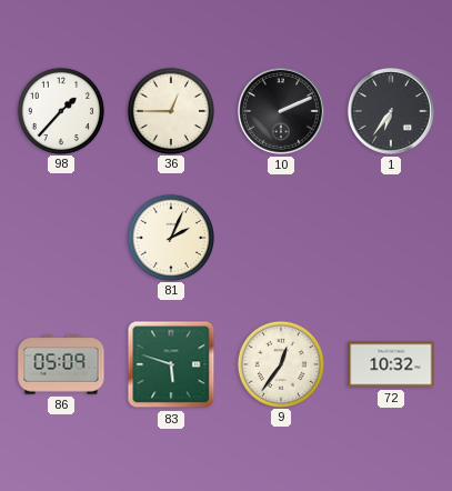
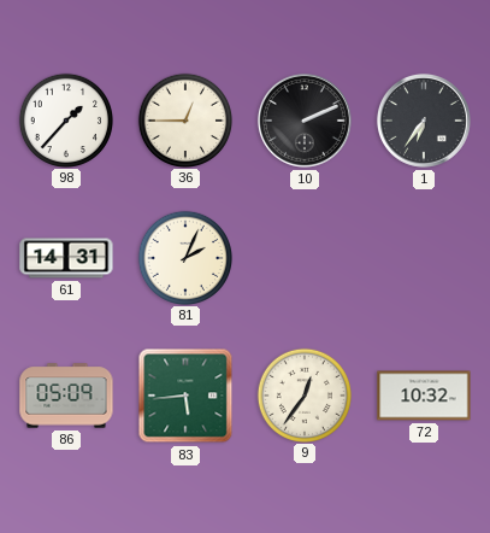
61: none -> 14:31 (66, 258)
83: 5:48 -> 5:44 (185, 396)
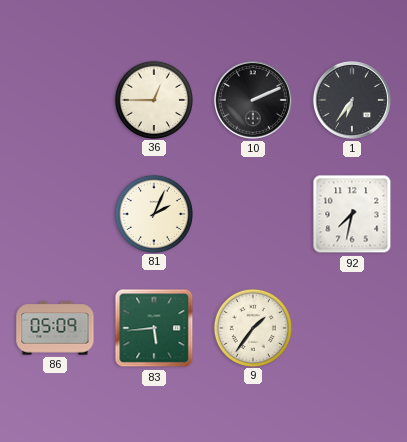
98: 1:37 -> none (65, 119)
61: 14:31 -> none (66, 258)
92: none -> 7:32 (352, 214)
9: 12:36 -> 1:36 (252, 327)
72: 10:32 -> none (424, 396)
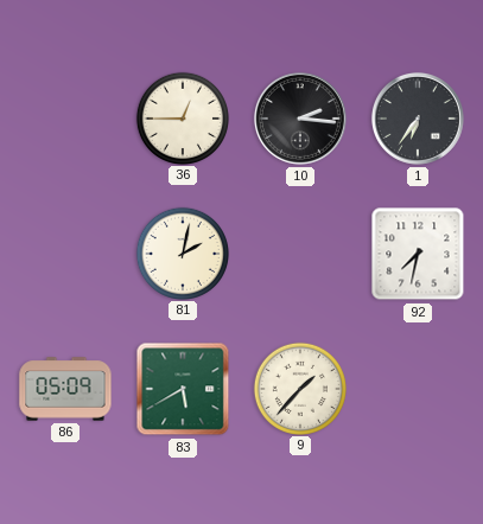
10: 2:11 -> 2:16 (300, 119)
81: 2:04 -> 2:02 (182, 253)
83: 5:44 -> 5:40 (183, 389)
9: 1:36 -> 1:37 (299, 388)
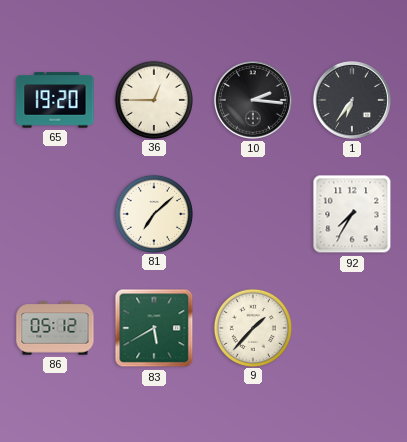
65: none -> 19:20 (55, 100)
81: 2:02 -> 7:08 (153, 213)
92: 7:32 -> 7:35 (352, 214)
86: 05:09 -> 05:12 (55, 328)
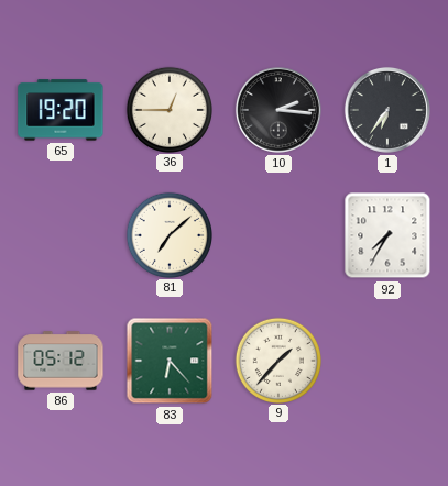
83: 5:40 -> 6:23 (170, 361)
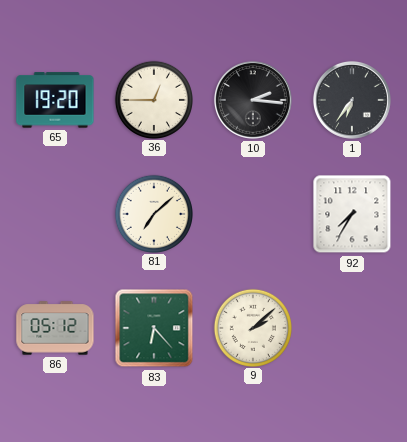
9: 1:37 -> 2:08 (252, 327)
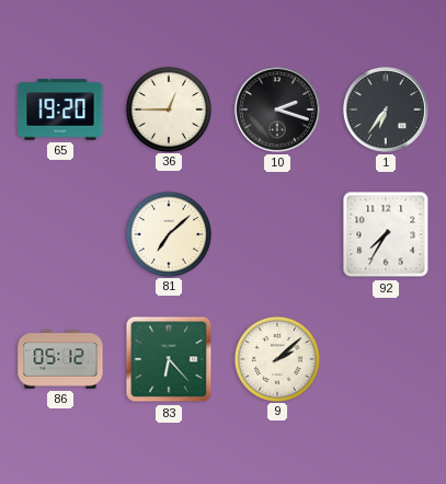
10: 2:16 -> 2:18 (277, 110)
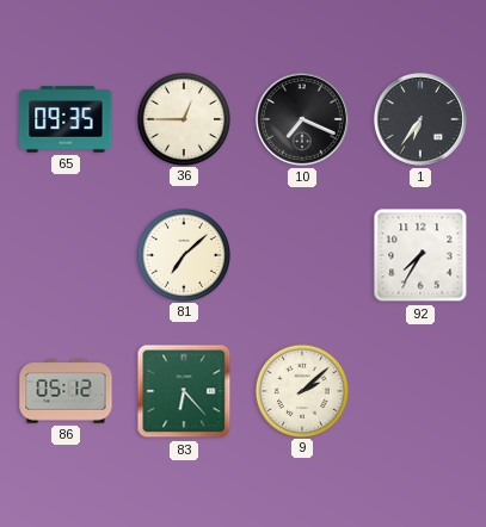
65: 19:20 -> 09:35 (66, 119)
10: 2:18 -> 7:19 (302, 119)
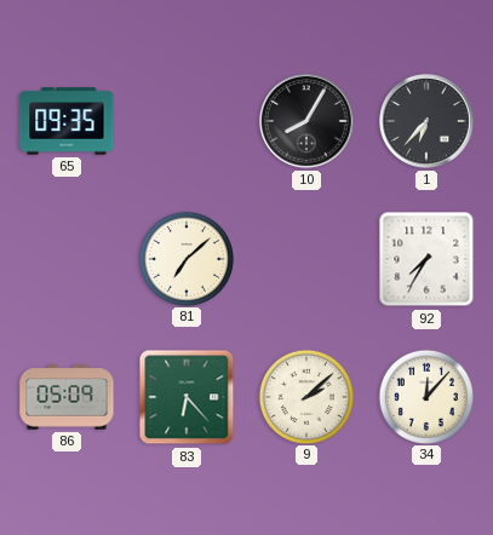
36: 12:45 -> none (183, 118)
10: 7:19 -> 8:05 (306, 121)
1: 6:36 -> 6:37 (426, 121)
86: 05:12 -> 05:09 (67, 397)
34: none -> 12:07 (425, 396)
